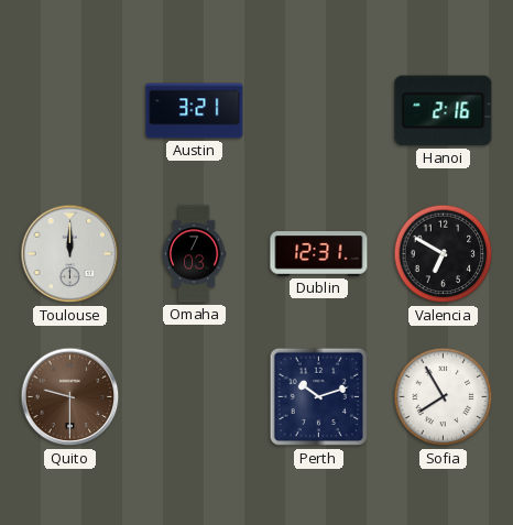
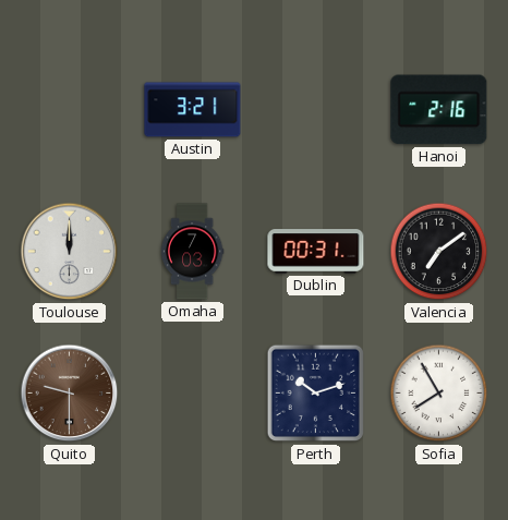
Dublin: 12:31 -> 00:31 (316, 252)
Valencia: 6:50 -> 7:09 (439, 252)
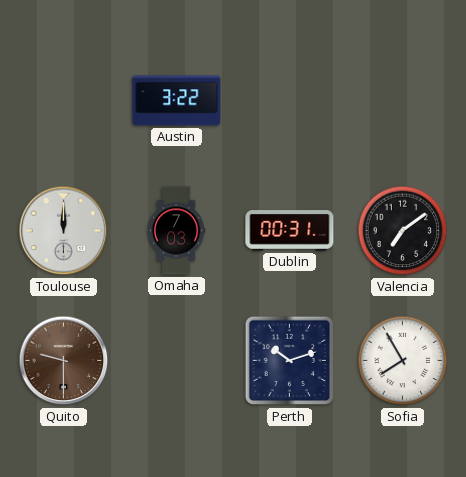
Austin: 3:21 -> 3:22 (177, 101)
Hanoi: 2:16 -> none (439, 110)
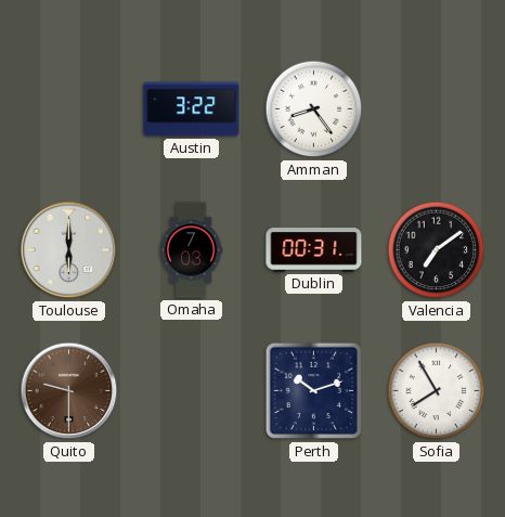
Amman: none -> 8:24 (314, 109)
Toulouse: 12:00 -> 6:00 (69, 250)
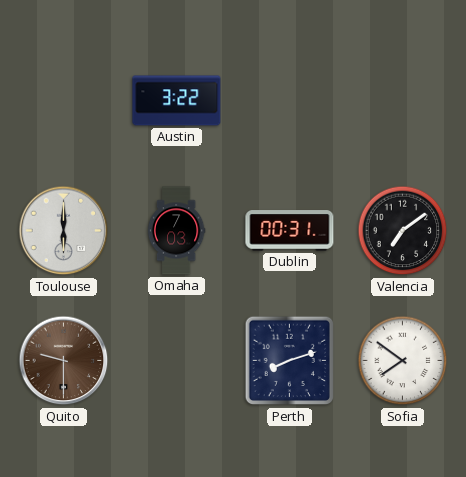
Amman: 8:24 -> none (314, 109)
Perth: 10:12 -> 8:12 (290, 361)
Sofia: 7:55 -> 7:51 (403, 361)
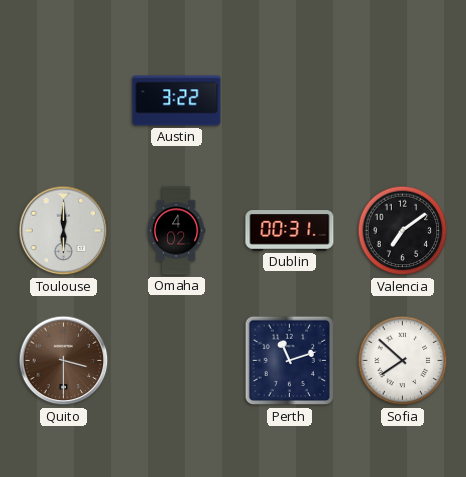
Omaha: 7:03 -> 4:02 (176, 231)
Quito: 9:30 -> 3:30 (64, 361)
Perth: 8:12 -> 11:12 (290, 361)
Sofia: 7:51 -> 7:52 (403, 361)
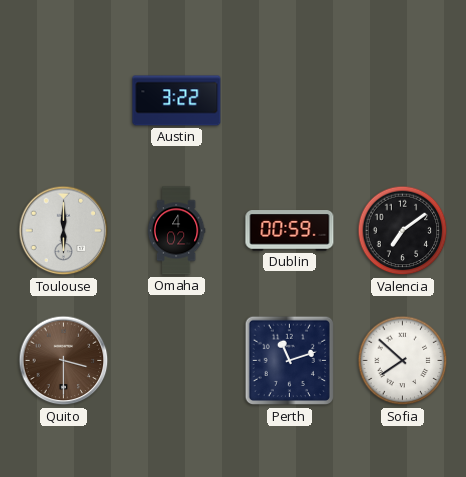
Dublin: 00:31 -> 00:59 (290, 231)
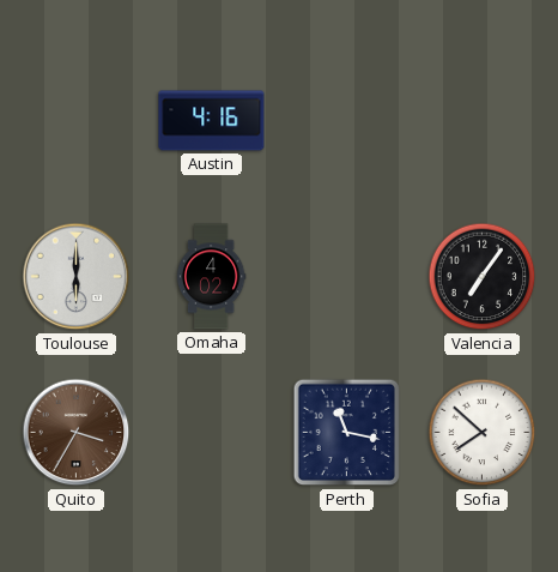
Austin: 3:22 -> 4:16 (212, 121)
Dublin: 00:59 -> none (290, 231)
Valencia: 7:09 -> 7:06 (483, 277)
Quito: 3:30 -> 3:35 (77, 433)
Perth: 11:12 -> 11:17 (347, 433)
